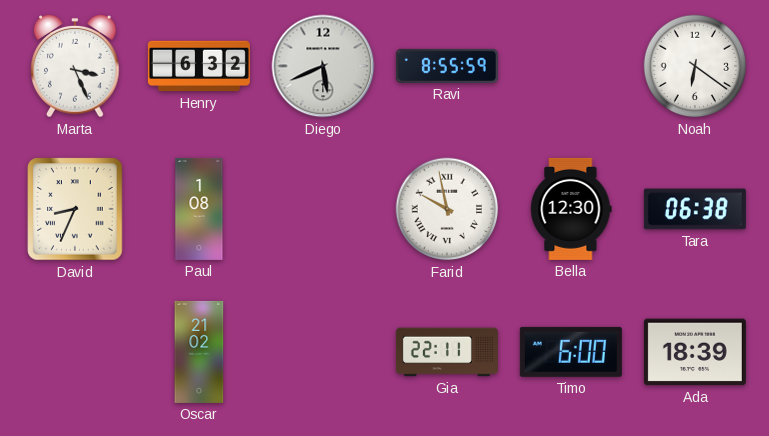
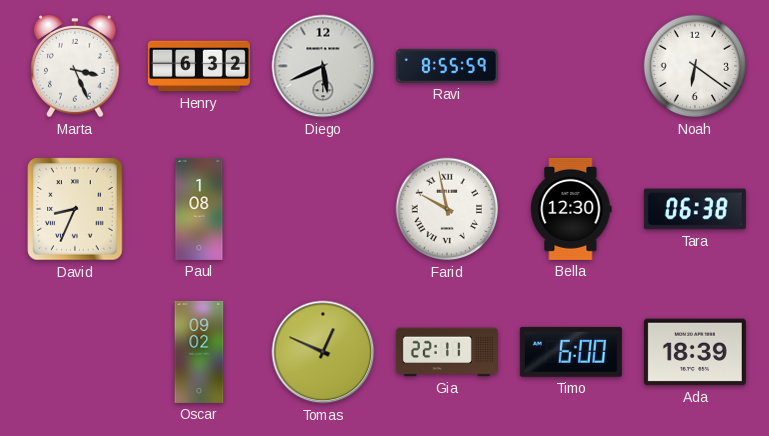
Oscar: 21:02 -> 09:02 (199, 352)
Tomas: none -> 12:49 (323, 352)
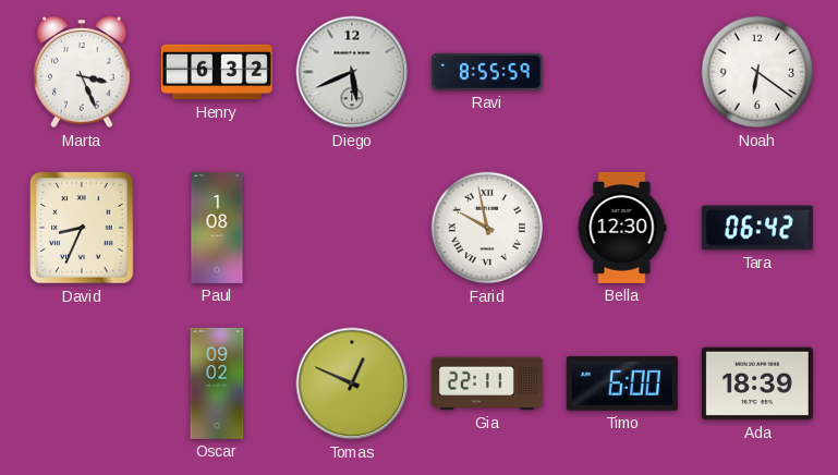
Tara: 06:38 -> 06:42 (757, 228)
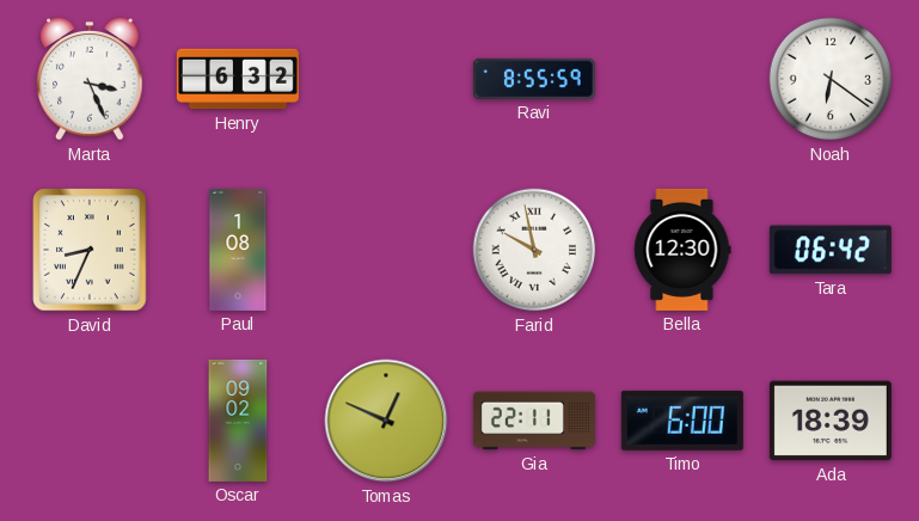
Diego: 5:41 -> none (352, 72)
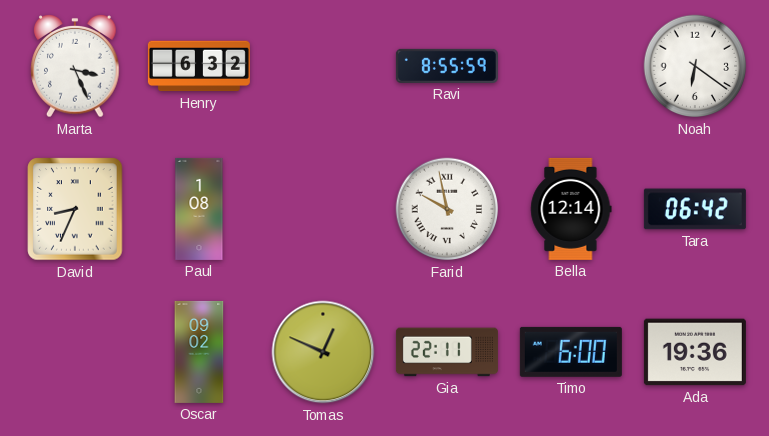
Bella: 12:30 -> 12:14 (571, 209)
Ada: 18:39 -> 19:36 (695, 352)
